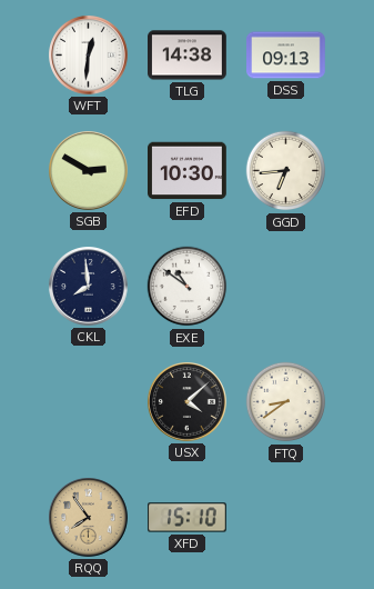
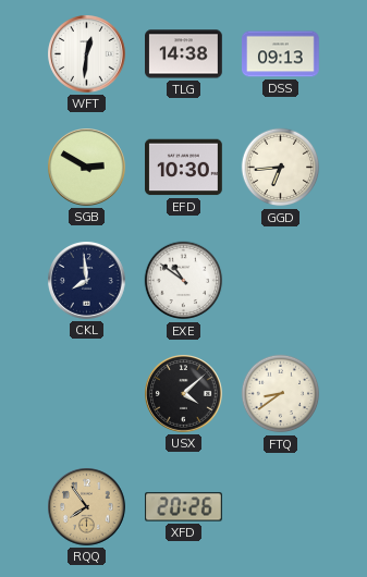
XFD: 15:10 -> 20:26 (184, 507)
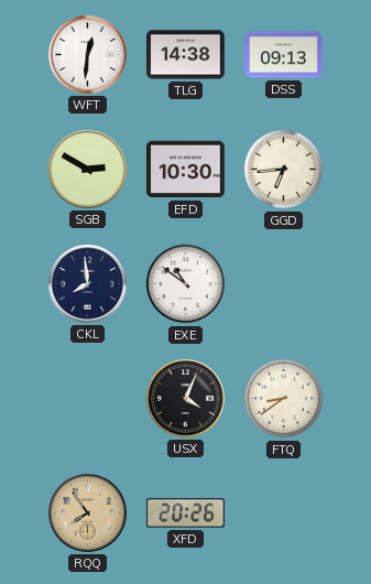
USX: 4:08 -> 4:04 (186, 399)
